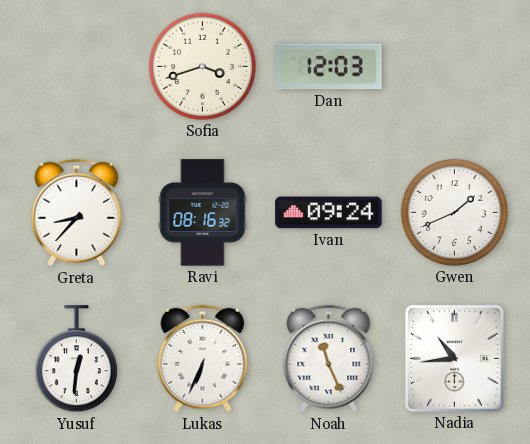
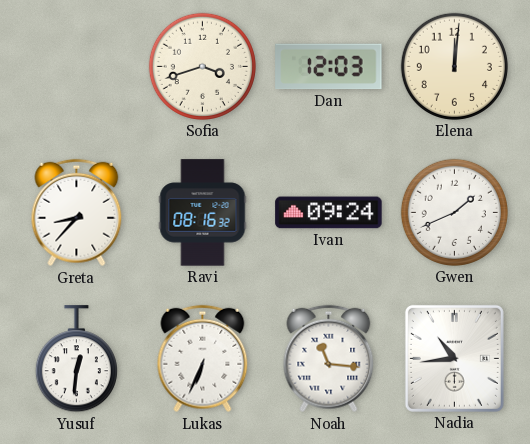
Elena: none -> 12:01 (454, 66)
Noah: 11:26 -> 11:16 (329, 359)
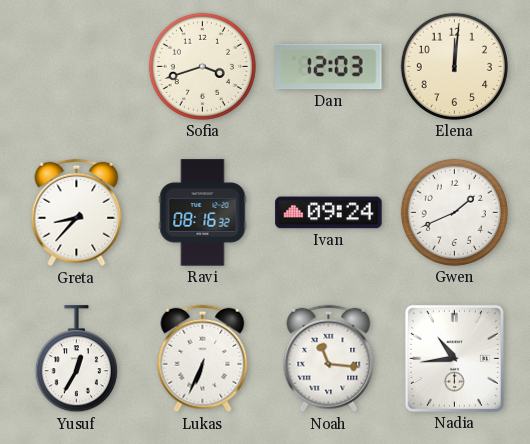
Yusuf: 12:31 -> 12:35 (76, 359)
